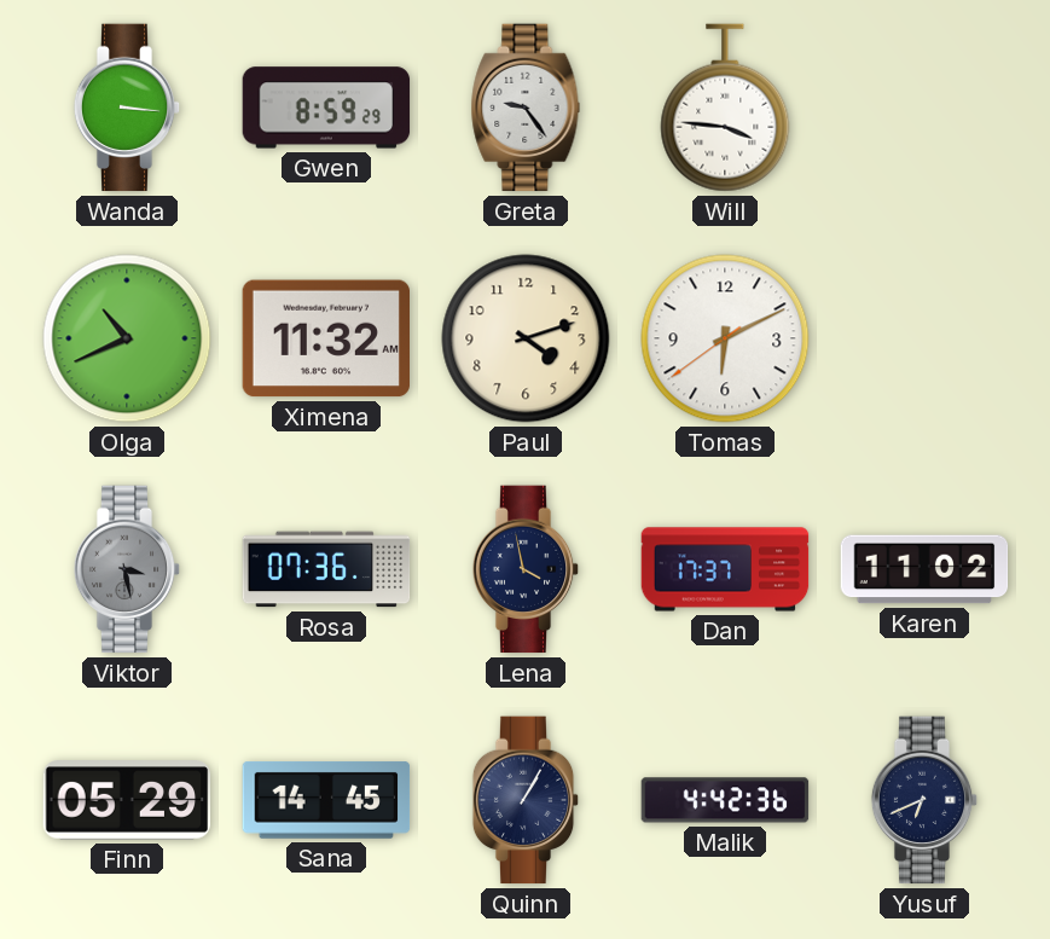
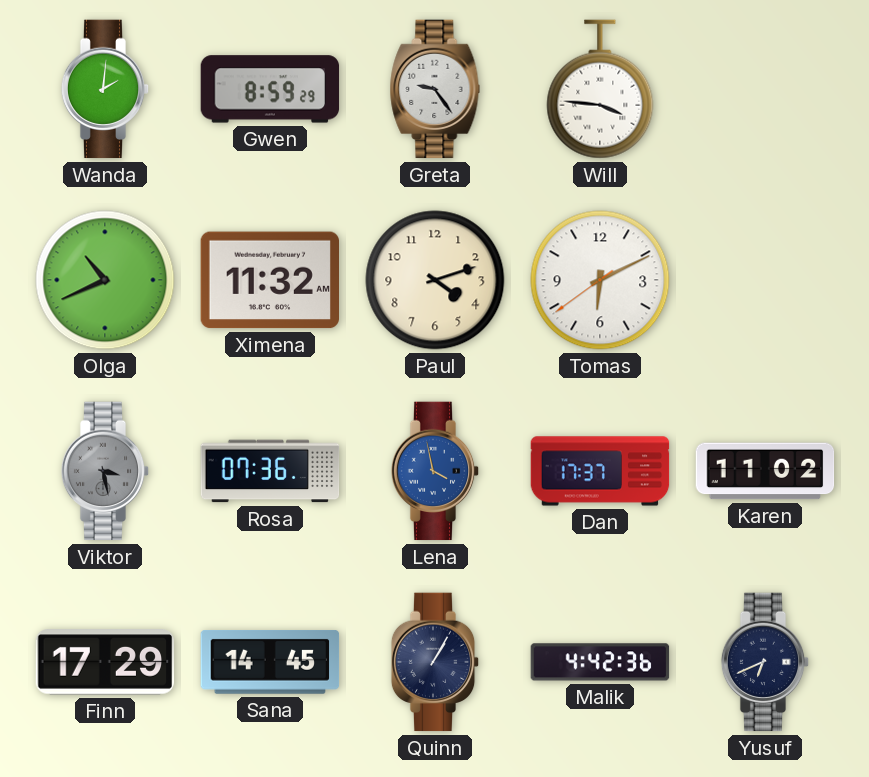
Wanda: 3:16 -> 2:01 (105, 89)
Lena dial: navy -> blue (435, 471)
Finn: 05:29 -> 17:29 (105, 662)
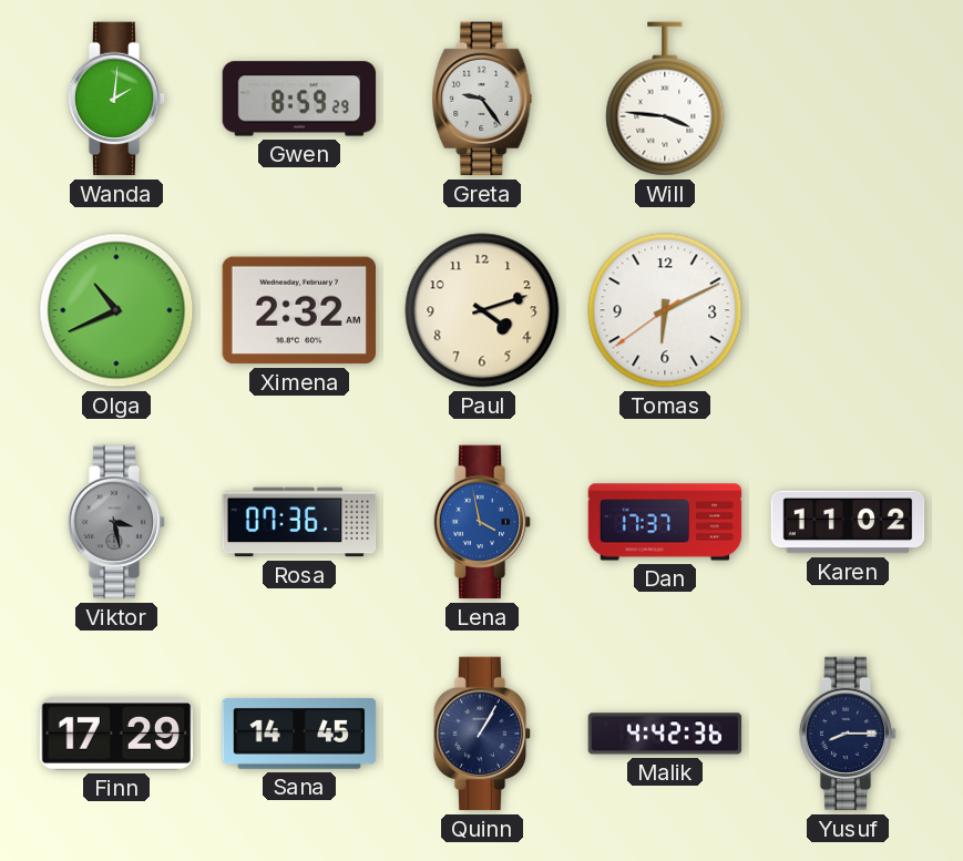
Ximena: 11:32 -> 2:32 (298, 310)
Yusuf: 6:41 -> 8:15 (848, 734)
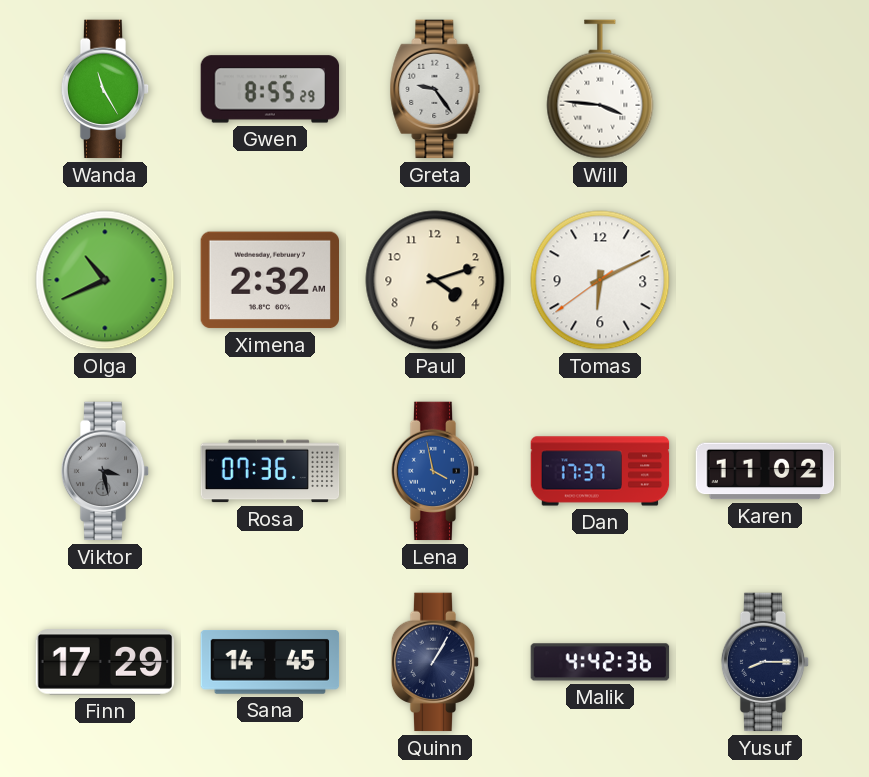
Wanda: 2:01 -> 11:25 (105, 89)
Gwen: 8:59 -> 8:55 (270, 89)
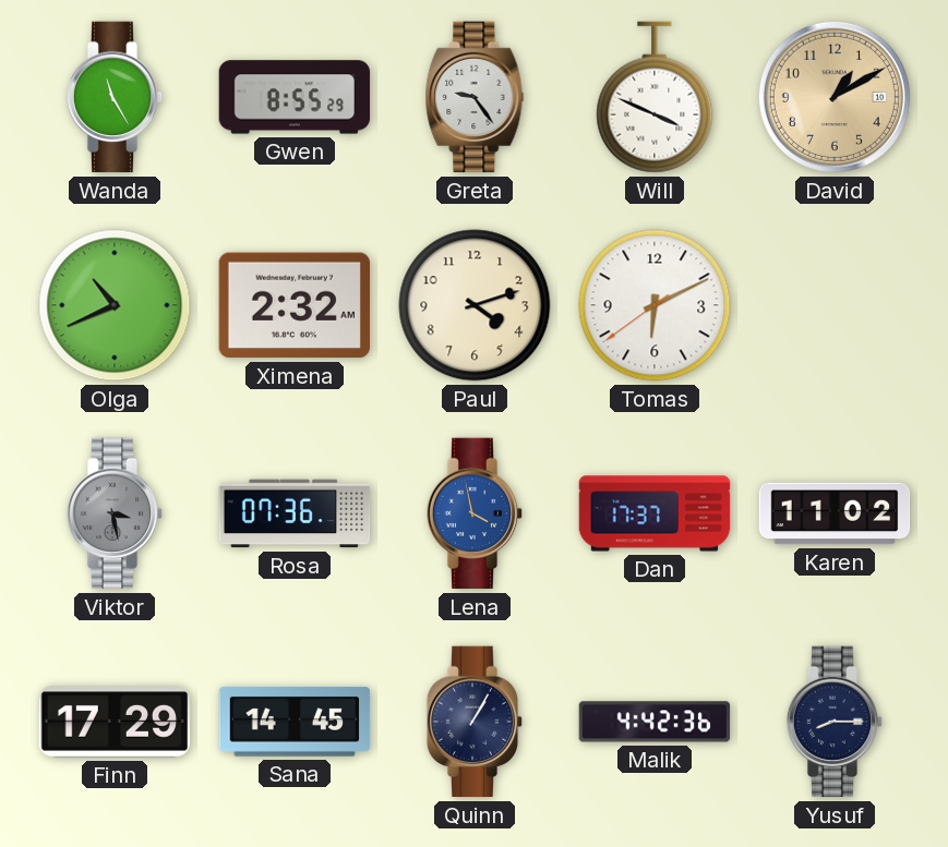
Will: 3:46 -> 3:49 (655, 97)
David: none -> 1:10 (835, 97)
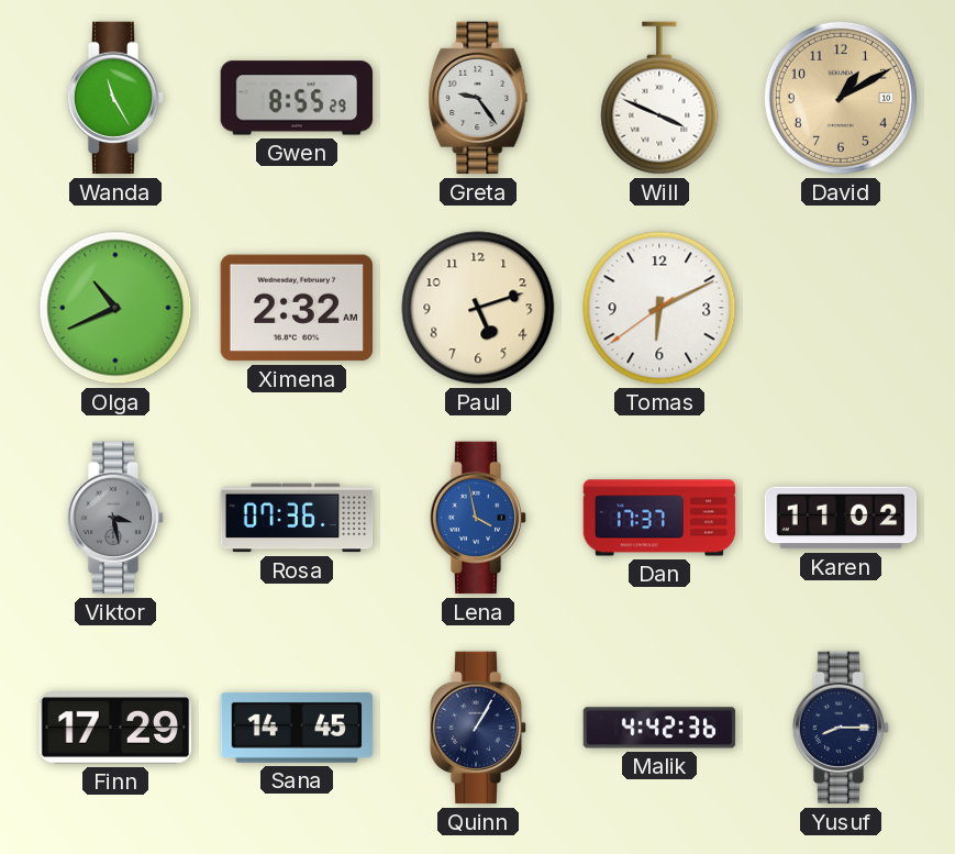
Paul: 4:12 -> 5:12 (478, 308)
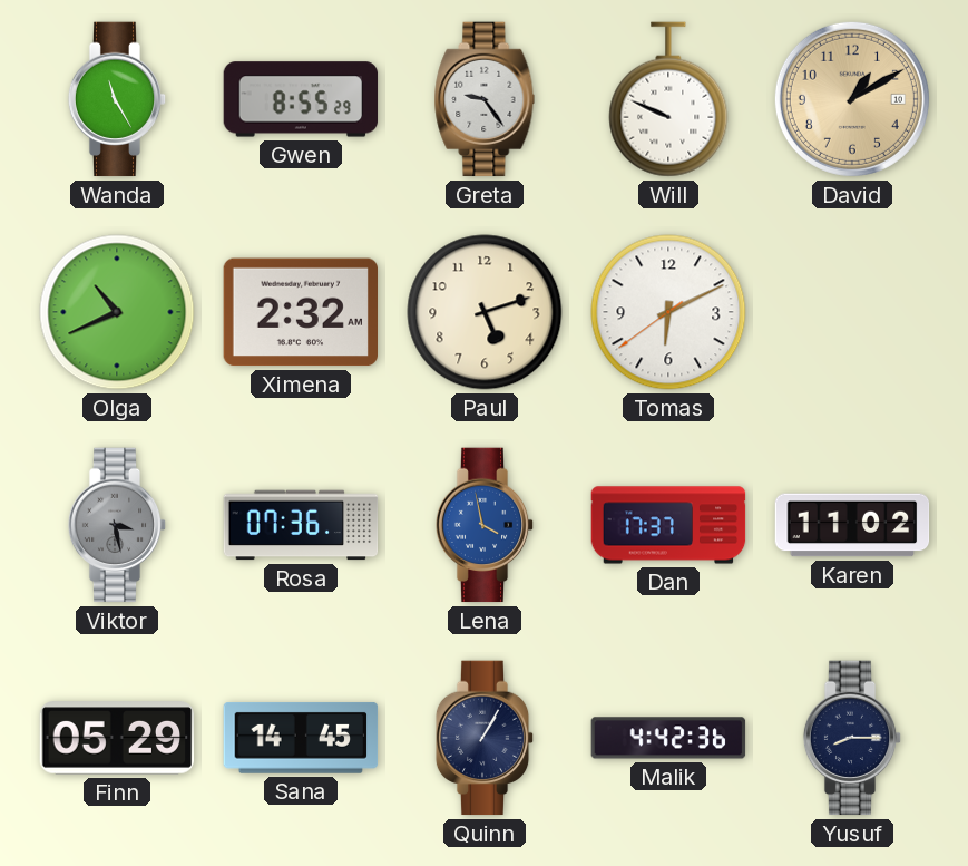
Will: 3:49 -> 9:49 (668, 99)
Finn: 17:29 -> 05:29 (117, 738)
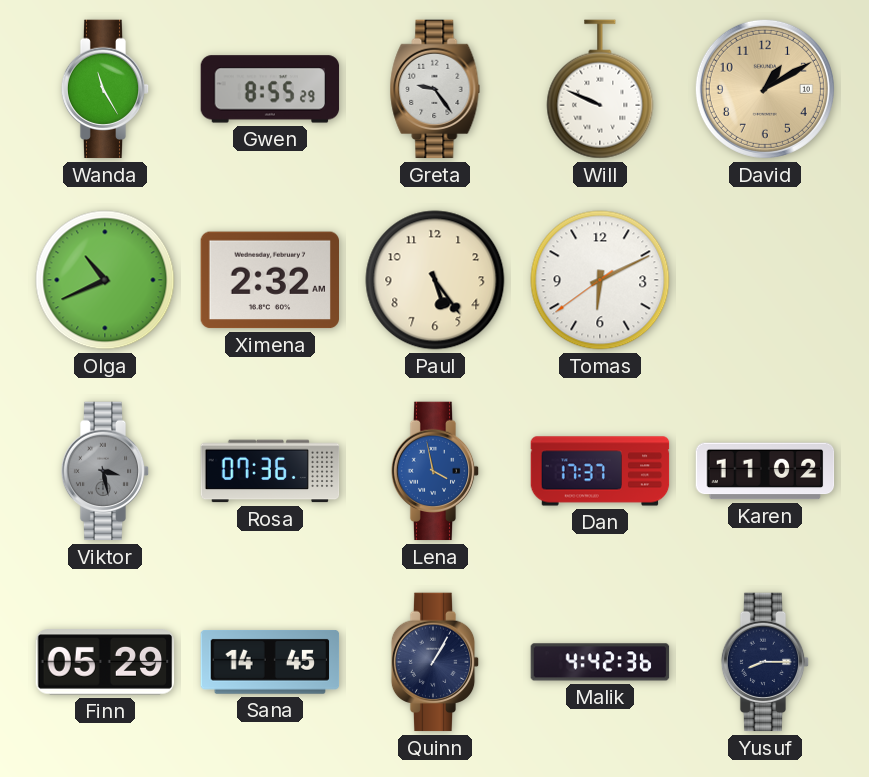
Paul: 5:12 -> 5:24 (435, 280)
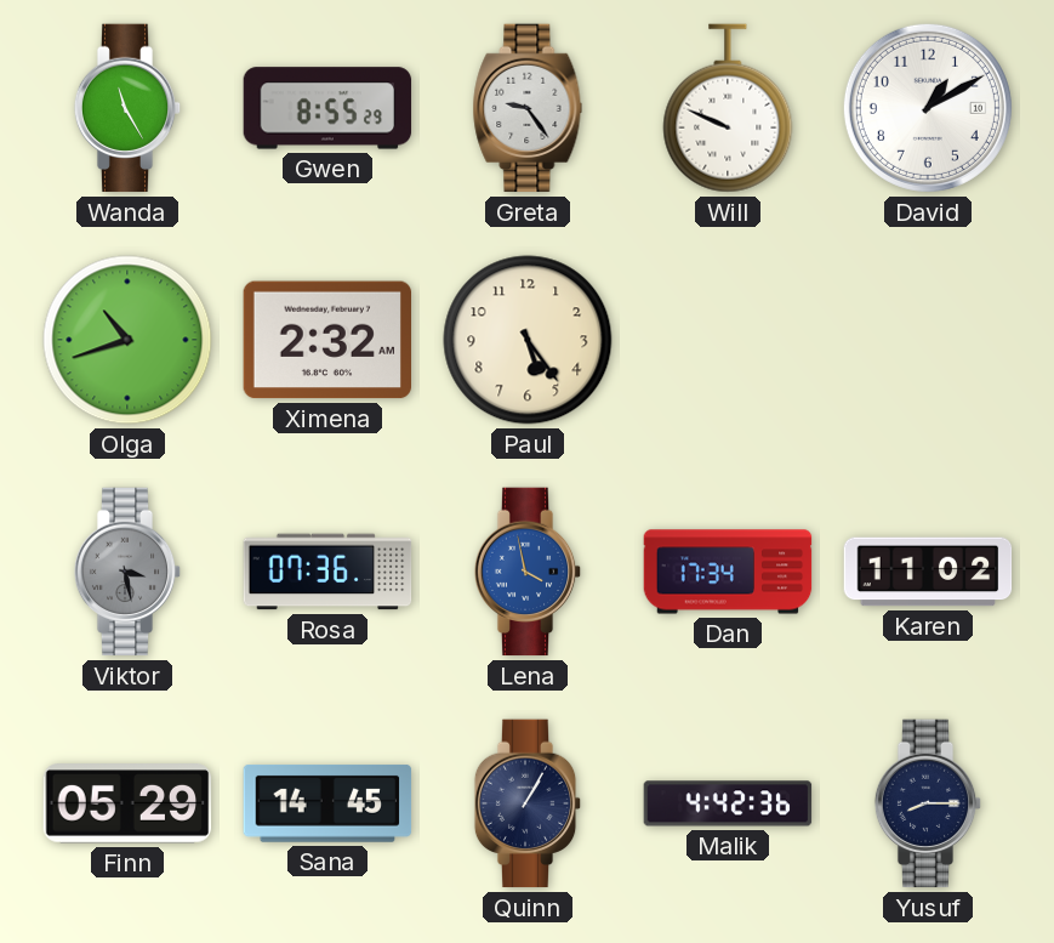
David dial: champagne -> white (928, 108)
Olga: 10:41 -> 10:42 (127, 340)
Tomas: 6:10 -> none (600, 280)
Dan: 17:37 -> 17:34 (728, 572)
